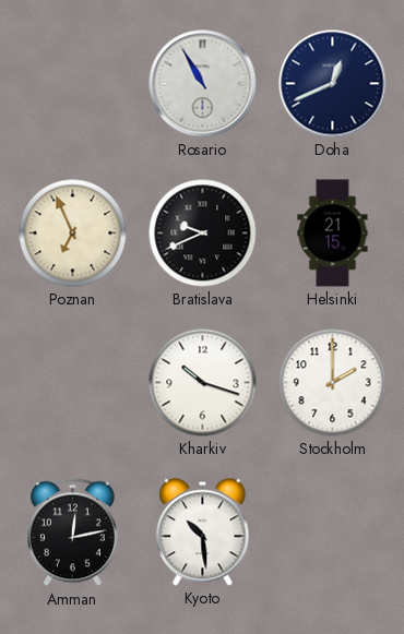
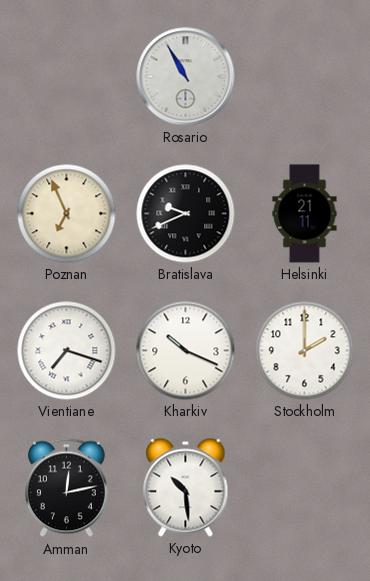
Doha: 12:41 -> none (333, 84)
Helsinki: 21:15 -> 21:11 (305, 214)
Vientiane: none -> 7:18 (67, 351)
Kharkiv: 10:18 -> 10:19 (186, 351)
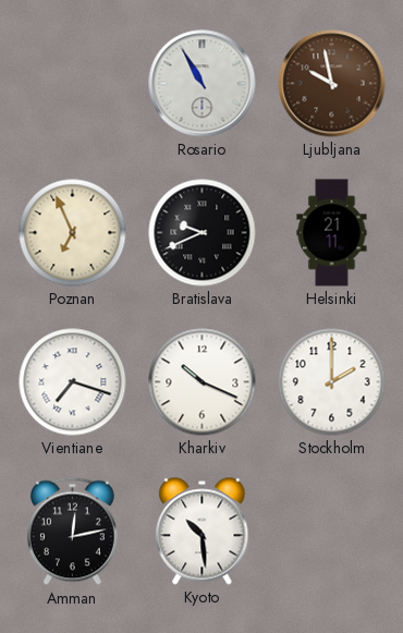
Ljubljana: none -> 9:58 (332, 84)
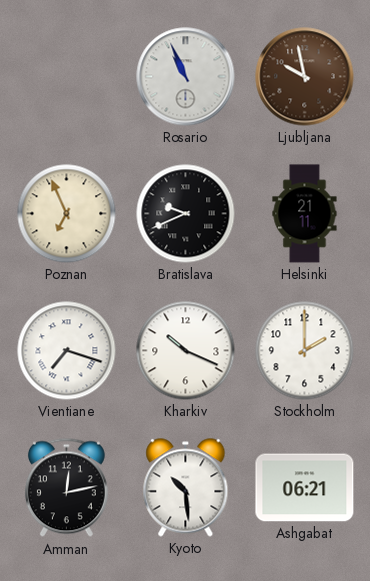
Rosario: 10:55 -> 10:56 (186, 77)
Ashgabat: none -> 06:21 (305, 488)
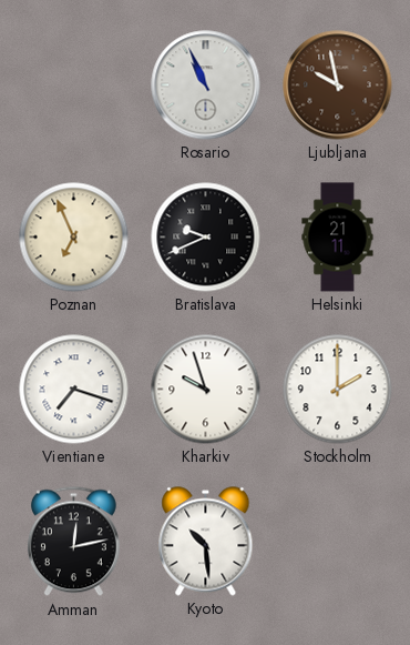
Kharkiv: 10:19 -> 9:57 (206, 390)
Ashgabat: 06:21 -> none (305, 488)
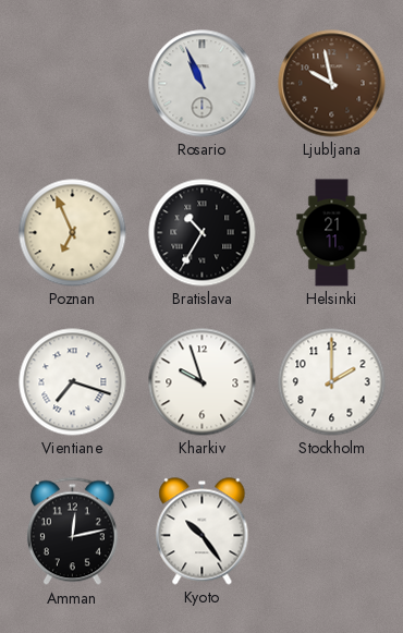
Bratislava: 9:41 -> 10:35 (203, 233)
Kyoto: 10:29 -> 10:24 (203, 532)
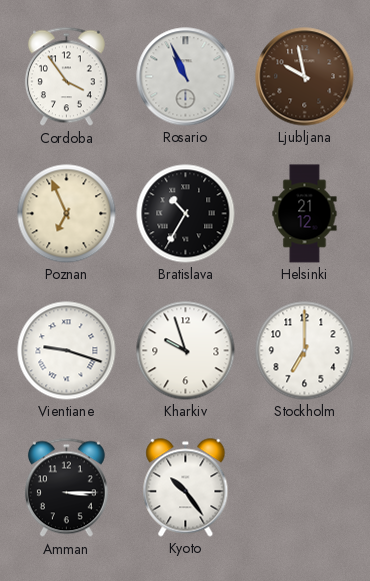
Cordoba: none -> 3:54 (66, 77)
Helsinki: 21:11 -> 21:12 (305, 214)
Vientiane: 7:18 -> 9:18 (67, 351)
Stockholm: 2:00 -> 7:00 (305, 351)
Amman: 12:13 -> 3:15 (66, 488)
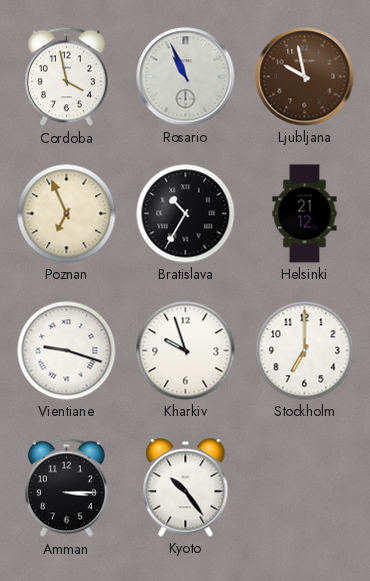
Cordoba: 3:54 -> 3:58 (66, 77)
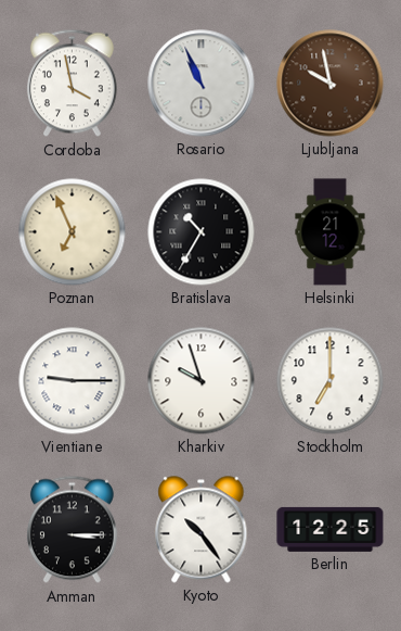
Vientiane: 9:18 -> 9:15 (73, 381)
Berlin: none -> 12:25 (331, 529)
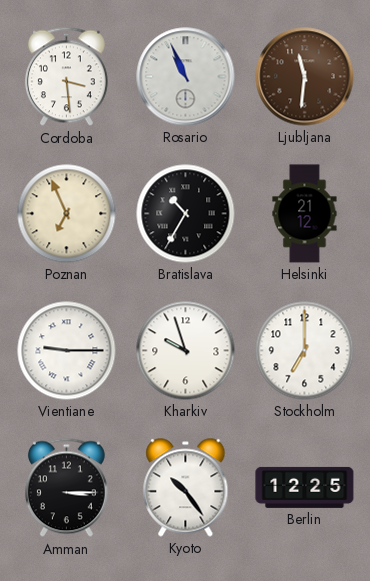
Cordoba: 3:58 -> 3:29 (66, 77)
Ljubljana: 9:58 -> 11:31 (305, 77)
